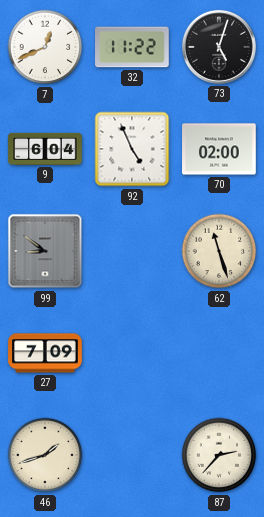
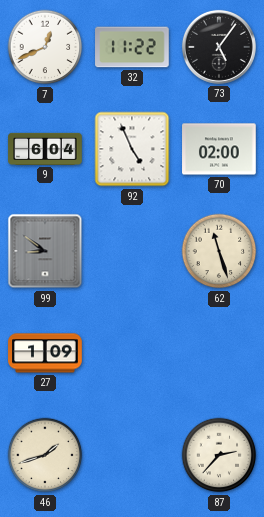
73: 5:03 -> 5:06 (219, 47)
27: 7:09 -> 1:09 (45, 353)
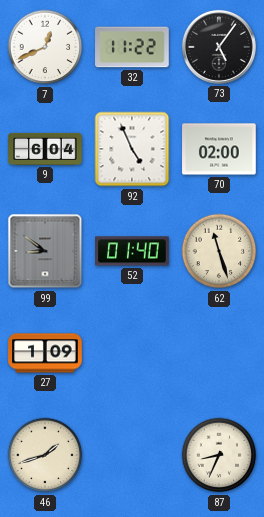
52: none -> 01:40 (132, 251)
87: 2:37 -> 8:34 (219, 455)
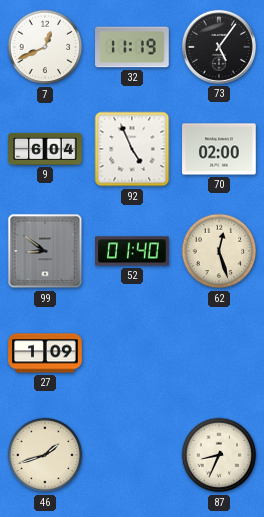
32: 11:22 -> 11:19 (132, 47)
62: 11:27 -> 12:27 (219, 251)
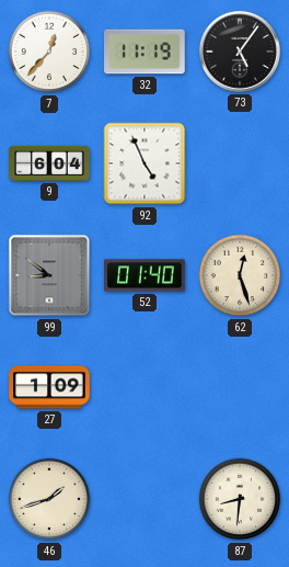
7: 12:41 -> 12:37 (49, 52)
70: 02:00 -> none (219, 149)
87: 8:34 -> 8:31 (240, 499)
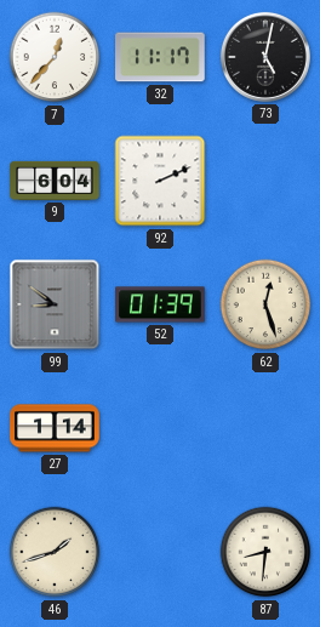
32: 11:19 -> 11:17 (160, 57)
73: 5:06 -> 5:02 (265, 57)
92: 4:56 -> 2:11 (160, 181)
52: 01:40 -> 01:39 (160, 304)
27: 1:09 -> 1:14 (55, 428)
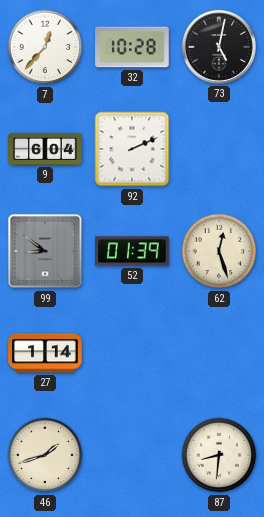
32: 11:17 -> 10:28 (132, 47)
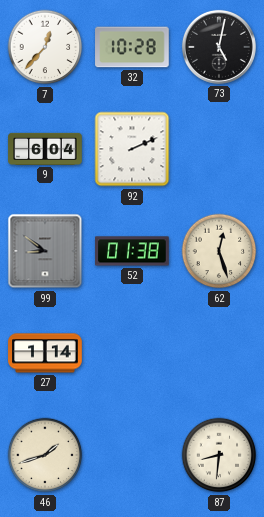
52: 01:39 -> 01:38 (132, 251)
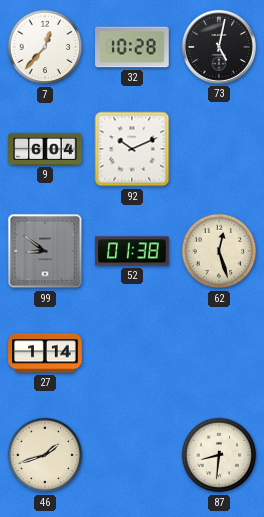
92: 2:11 -> 10:11 (132, 149)
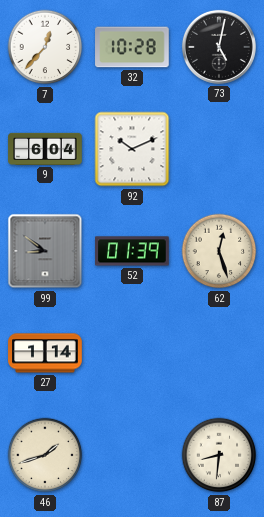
52: 01:38 -> 01:39 (132, 251)
